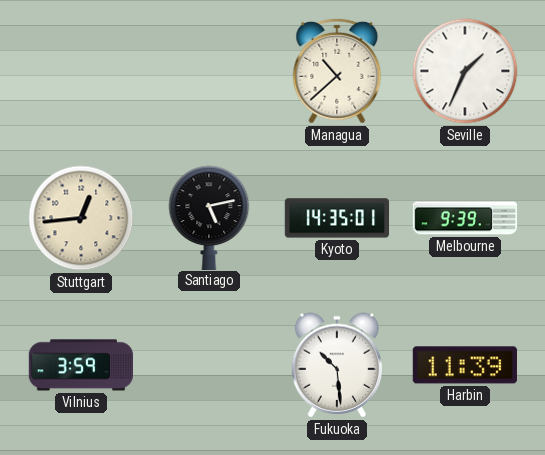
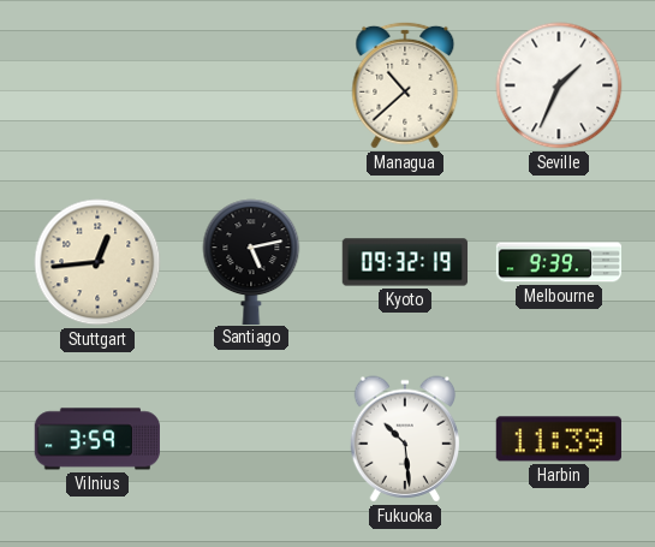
Kyoto: 14:35 -> 09:32 (405, 262)
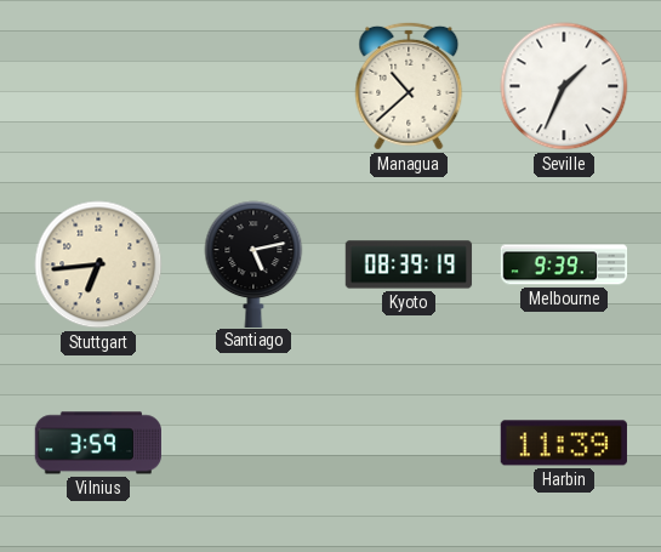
Stuttgart: 12:44 -> 6:44 (98, 264)
Kyoto: 09:32 -> 08:39 (409, 264)
Fukuoka: 10:29 -> none (405, 439)
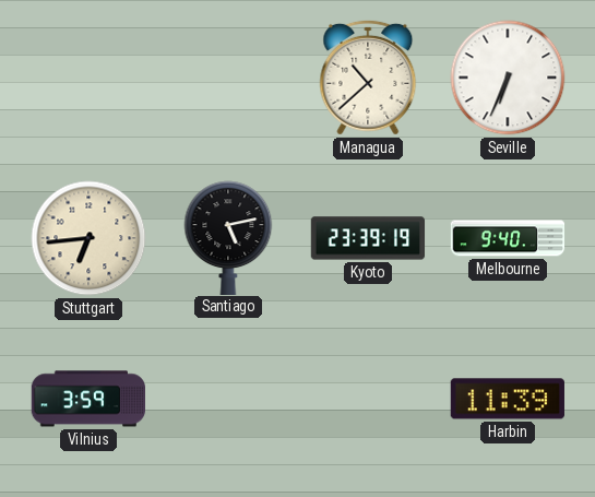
Seville: 1:34 -> 6:34 (508, 78)
Kyoto: 08:39 -> 23:39 (368, 238)
Melbourne: 9:39 -> 9:40 (508, 238)
